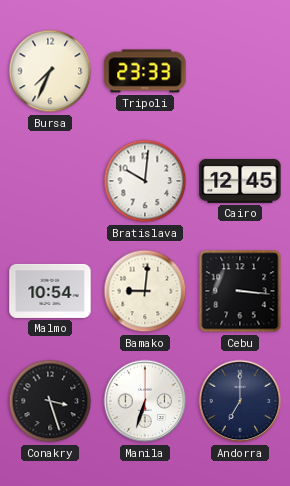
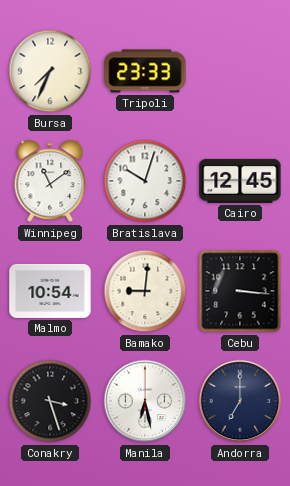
Winnipeg: none -> 11:09 (50, 181)
Bratislava: 10:01 -> 10:03 (145, 181)
Manila: 6:33 -> 6:28 (145, 401)
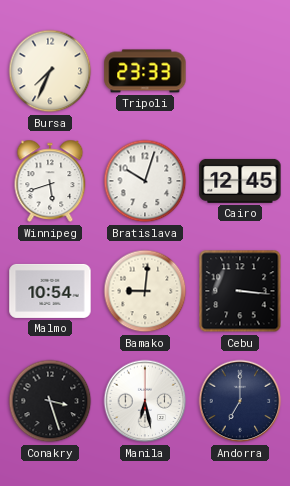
Winnipeg: 11:09 -> 5:42 (50, 181)
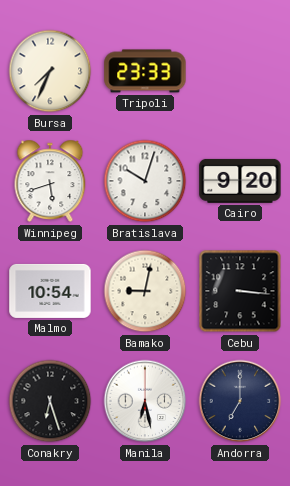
Cairo: 12:45 -> 9:20 (240, 181)
Bamako: 9:01 -> 9:02 (145, 291)
Conakry: 3:27 -> 6:27 (50, 401)
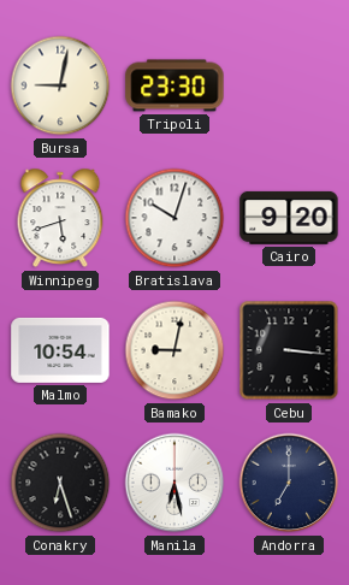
Bursa: 7:34 -> 9:02 (60, 85)
Tripoli: 23:33 -> 23:30 (174, 85)
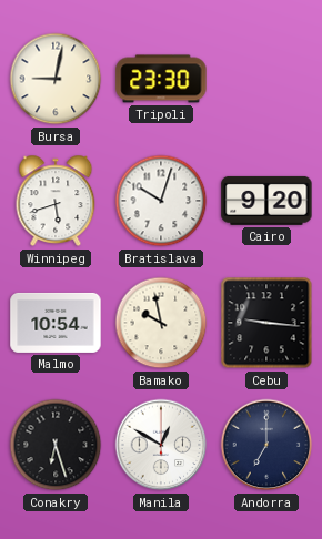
Bamako: 9:02 -> 9:58 (161, 323)
Cebu: 3:16 -> 9:16 (266, 323)
Manila: 6:28 -> 12:50 (161, 445)
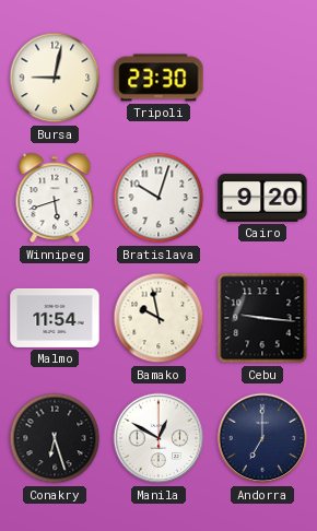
Malmo: 10:54 -> 11:54 (55, 318)
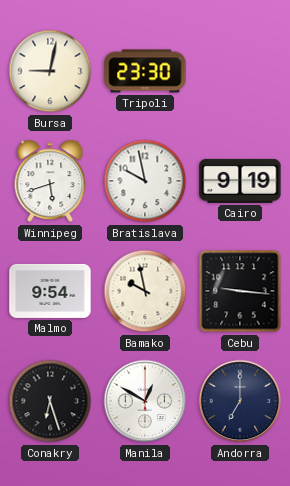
Bratislava: 10:03 -> 9:58 (145, 181)
Cairo: 9:20 -> 9:19 (240, 181)
Malmo: 11:54 -> 9:54 (50, 291)
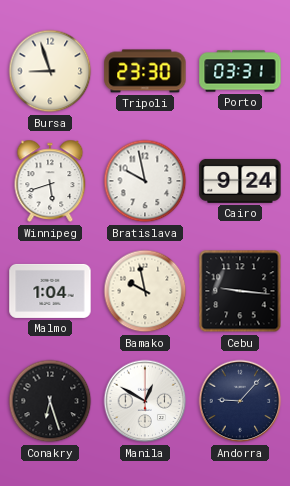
Bursa: 9:02 -> 8:57 (50, 71)
Porto: none -> 03:31 (240, 71)
Cairo: 9:19 -> 9:24 (240, 181)
Malmo: 9:54 -> 1:04 (50, 291)
Andorra: 7:00 -> 9:07 (240, 401)
